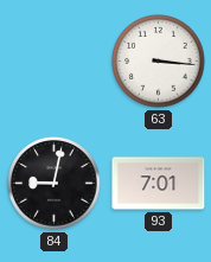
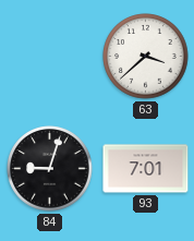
63: 3:16 -> 3:38 (146, 57)
84: 9:02 -> 9:03 (50, 169)
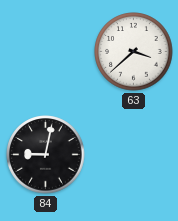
84: 9:03 -> 9:02 (46, 155)
93: 7:01 -> none (146, 169)
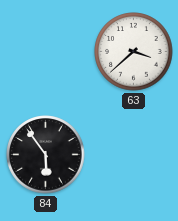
84: 9:02 -> 5:54 (46, 155)
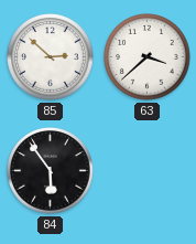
85: none -> 2:52 (51, 57)
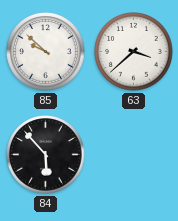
85: 2:52 -> 9:52 (46, 52)
84: 5:54 -> 5:53 (46, 155)
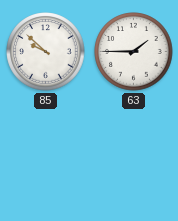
63: 3:38 -> 1:45 (134, 52)
84: 5:53 -> none (46, 155)
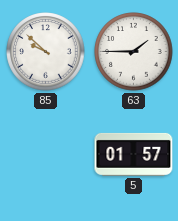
5: none -> 01:57 (134, 154)
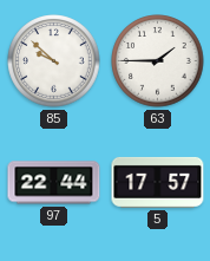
97: none -> 22:44 (54, 183)
5: 01:57 -> 17:57 (158, 182)
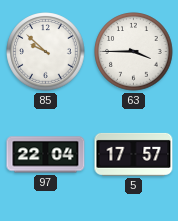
63: 1:45 -> 3:45 (134, 52)
97: 22:44 -> 22:04 (46, 155)
